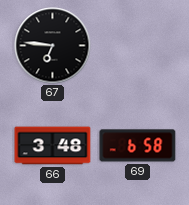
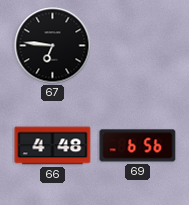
66: 3:48 -> 4:48 (53, 146)
69: 6:58 -> 6:56 (138, 146)
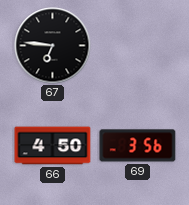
66: 4:48 -> 4:50 (53, 146)
69: 6:56 -> 3:56 (138, 146)
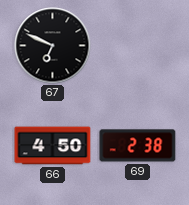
67: 6:46 -> 6:49 (53, 46)
69: 3:56 -> 2:38 (138, 146)
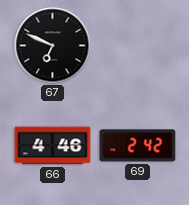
66: 4:50 -> 4:46 (53, 146)
69: 2:38 -> 2:42 (138, 146)
